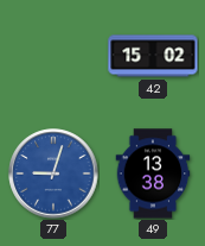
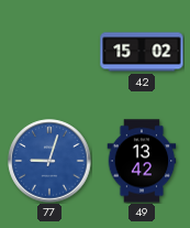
49: 13:38 -> 13:42 (142, 161)
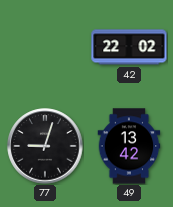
42: 15:02 -> 22:02 (129, 47)
77 dial: blue -> black (45, 146)
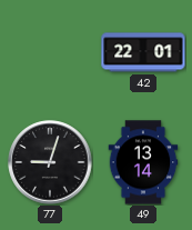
42: 22:02 -> 22:01 (143, 52)
49: 13:42 -> 13:14 (143, 162)
